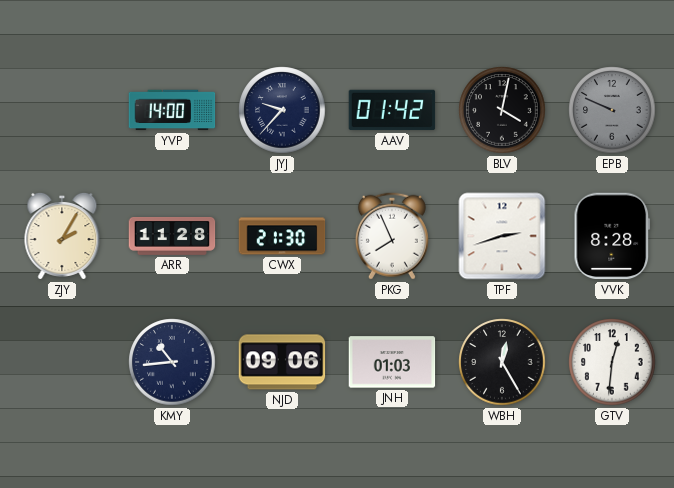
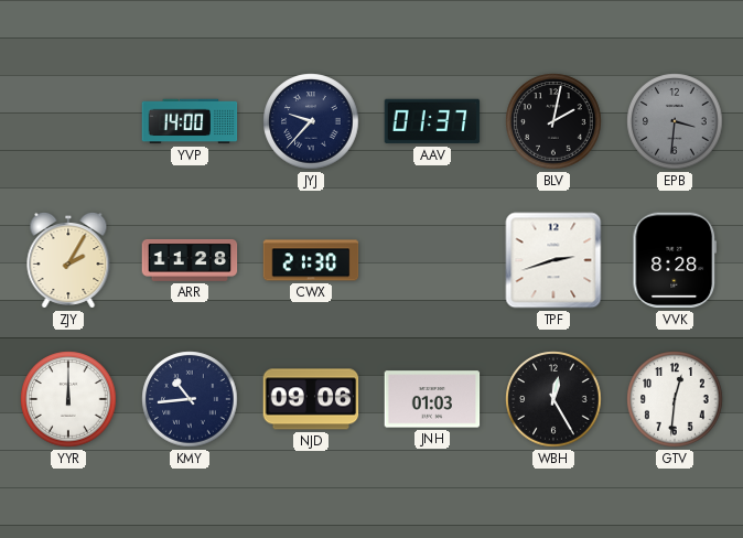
AAV: 01:42 -> 01:37 (432, 121)
BLV: 4:02 -> 2:02 (553, 121)
EPB: 9:49 -> 3:31 (675, 121)
PKG: 7:56 -> none (392, 236)
YYR: none -> 12:00 (68, 399)
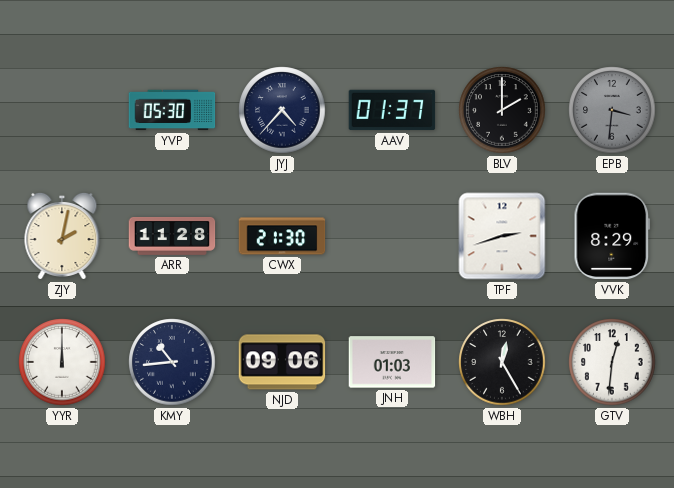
YVP: 14:00 -> 05:30 (172, 110)
JYJ: 9:37 -> 4:37 (282, 110)
BLV: 2:02 -> 2:00 (502, 110)
ZJY: 2:05 -> 2:02 (62, 236)
VVK: 8:28 -> 8:29 (612, 236)
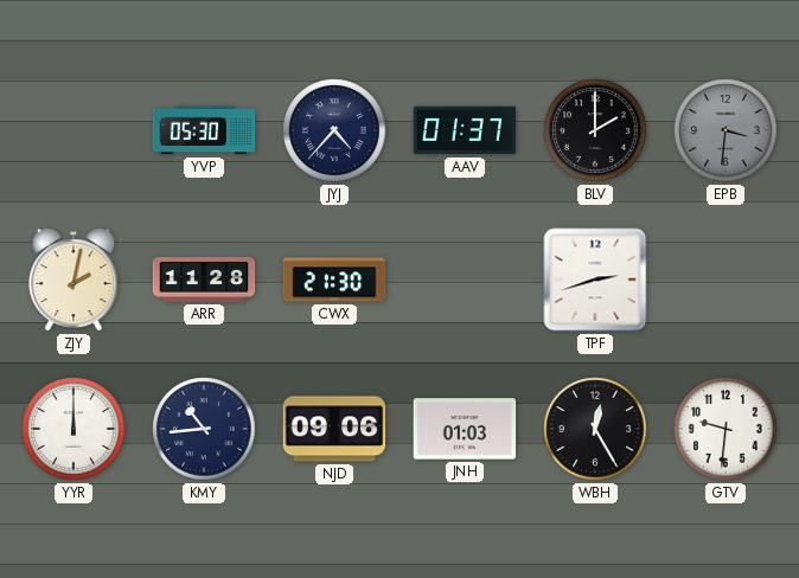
VVK: 8:29 -> none (612, 236)
GTV: 12:31 -> 9:31 (726, 429)
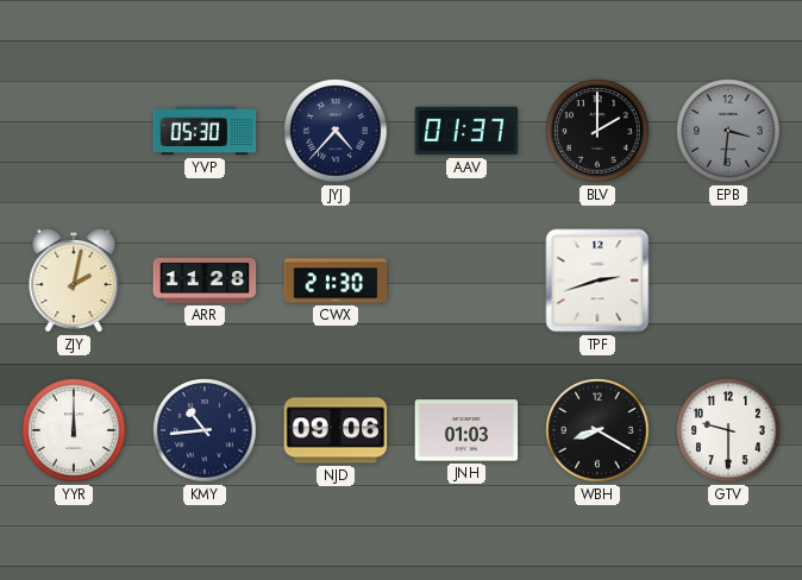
WBH: 12:25 -> 8:20 (597, 430)
GTV: 9:31 -> 9:30 (728, 430)
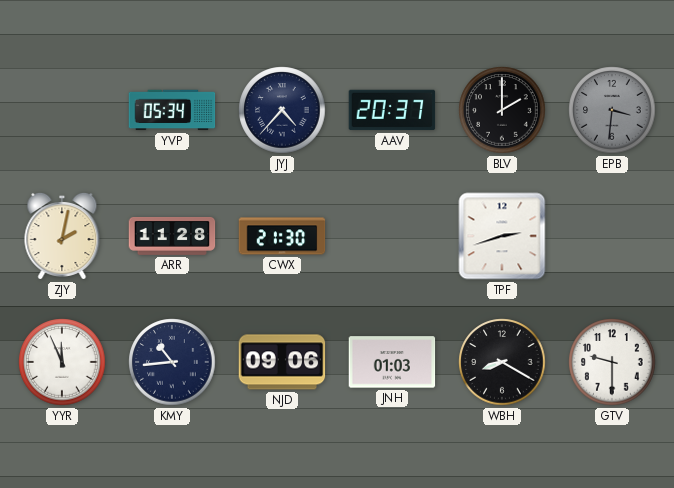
YVP: 05:30 -> 05:34 (172, 110)
AAV: 01:37 -> 20:37 (392, 110)
YYR: 12:00 -> 11:56 (62, 362)
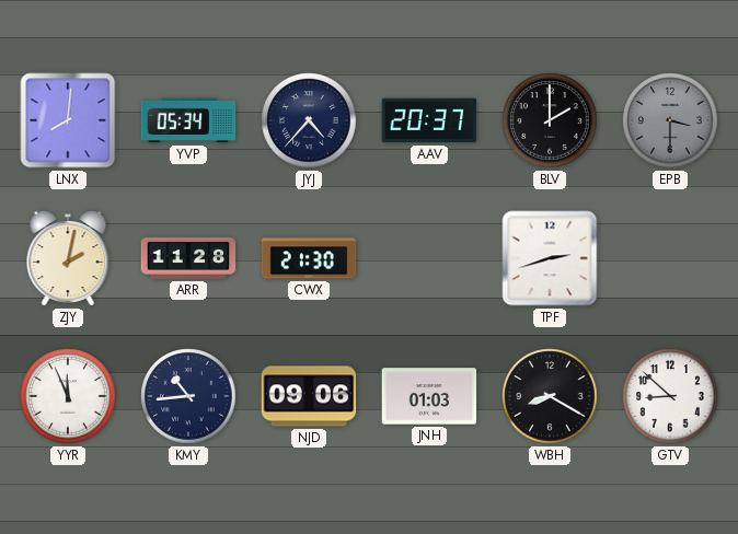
LNX: none -> 8:01 (68, 120)
EPB: 3:31 -> 3:30 (670, 120)
GTV: 9:30 -> 8:52 (670, 396)
